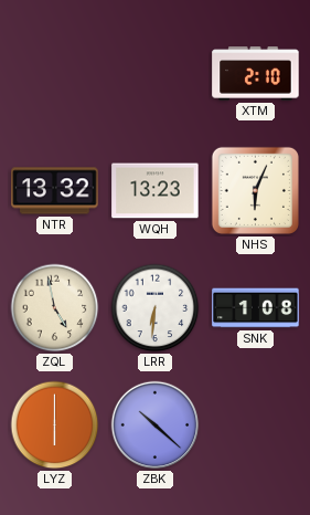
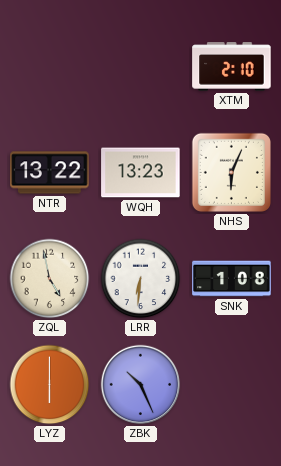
NTR: 13:32 -> 13:22 (50, 173)
ZBK: 10:22 -> 10:26 (141, 385)
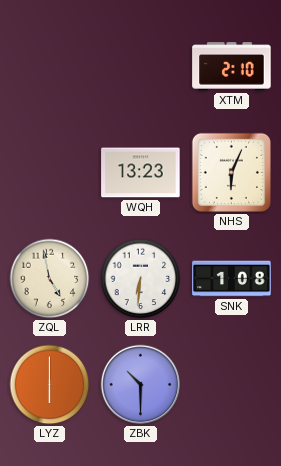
NTR: 13:22 -> none (50, 173)
ZBK: 10:26 -> 10:30 (141, 385)
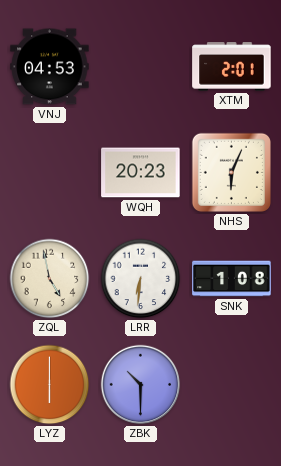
VNJ: none -> 04:53 (50, 67)
XTM: 2:10 -> 2:01 (232, 67)
WQH: 13:23 -> 20:23 (141, 173)
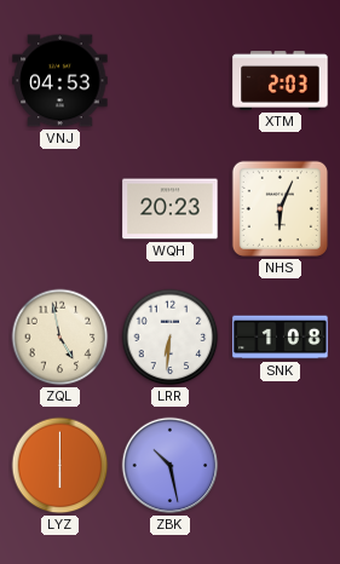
XTM: 2:01 -> 2:03 (281, 81)
ZBK: 10:30 -> 10:28 (171, 466)
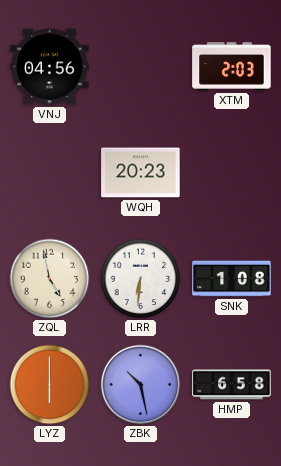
VNJ: 04:53 -> 04:56 (50, 67)
NHS: 6:04 -> none (280, 208)
HMP: none -> 6:58 (232, 385)
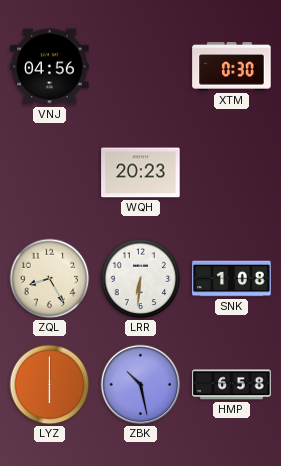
XTM: 2:03 -> 0:30 (232, 67)
ZQL: 4:58 -> 8:25 (50, 279)
